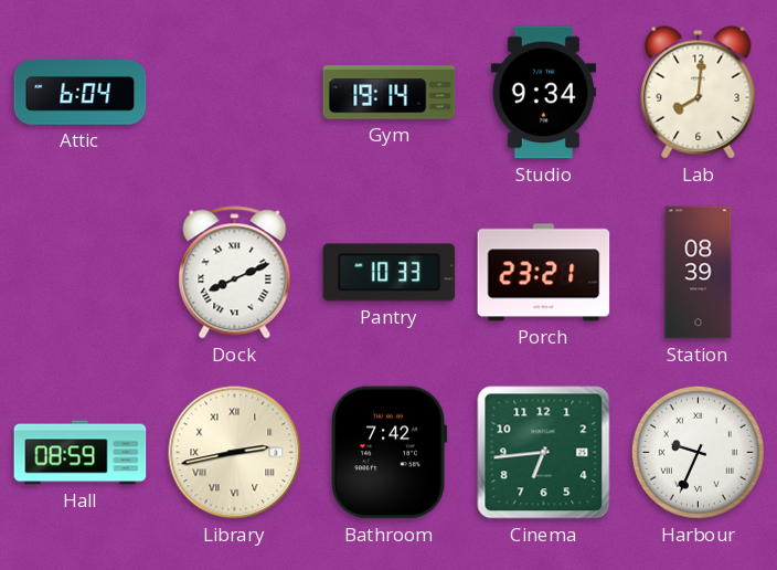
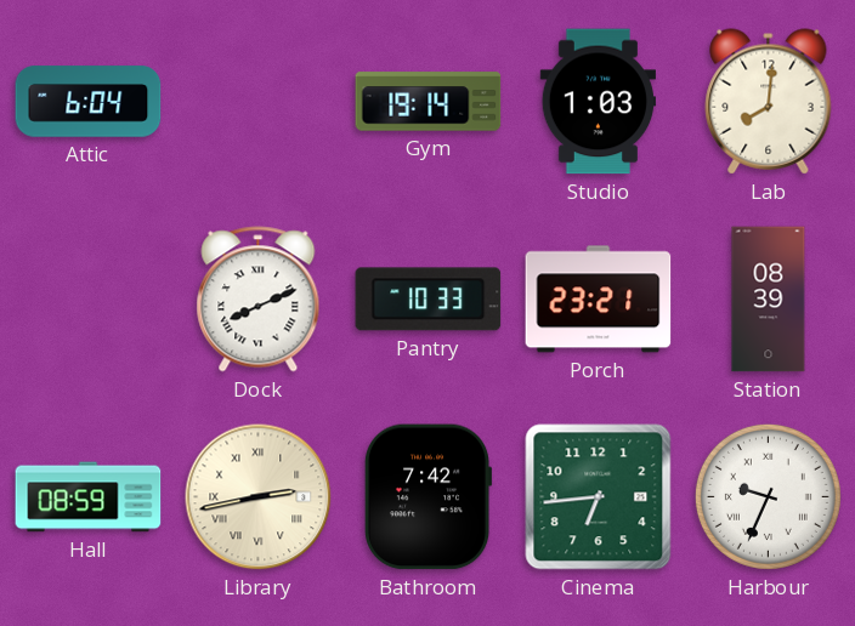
Studio: 9:34 -> 1:03 (598, 102)
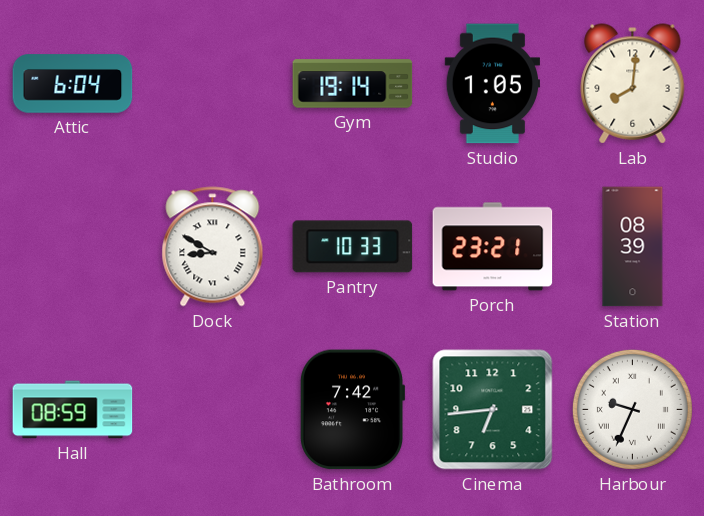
Studio: 1:03 -> 1:05 (492, 84)
Dock: 8:11 -> 8:50 (213, 247)
Library: 2:43 -> none (259, 497)
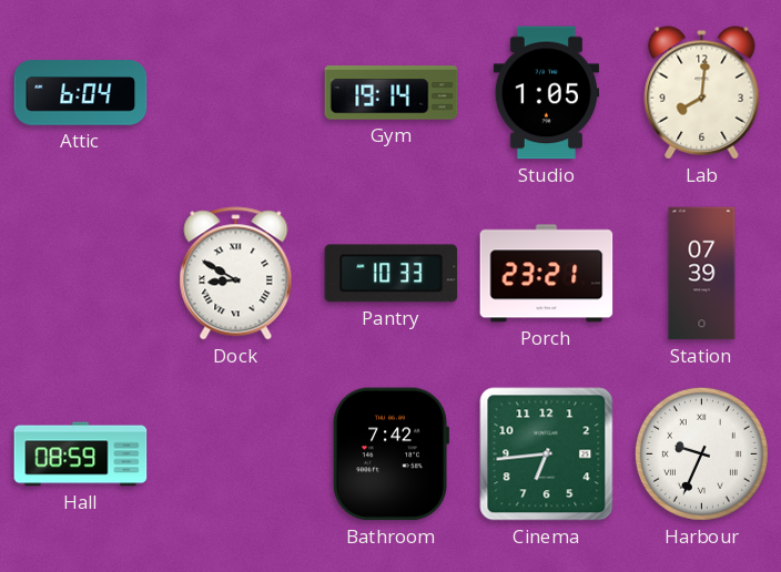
Station: 08:39 -> 07:39 (702, 274)
